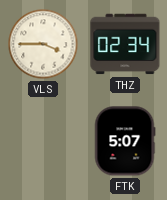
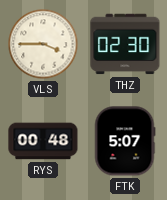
THZ: 02:34 -> 02:30 (125, 44)
RYS: none -> 00:48 (43, 141)
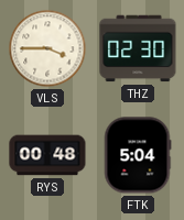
FTK: 5:07 -> 5:04 (138, 155)
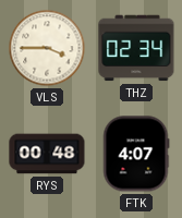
THZ: 02:30 -> 02:34 (136, 48)
FTK: 5:04 -> 4:07 (136, 154)
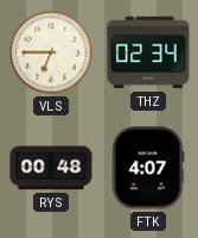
VLS: 3:45 -> 6:45 (51, 52)
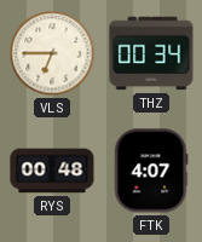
THZ: 02:34 -> 00:34 (151, 53)
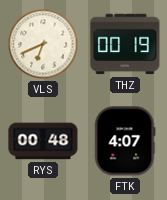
VLS: 6:45 -> 6:41 (43, 44)
THZ: 00:34 -> 00:19 (125, 44)
